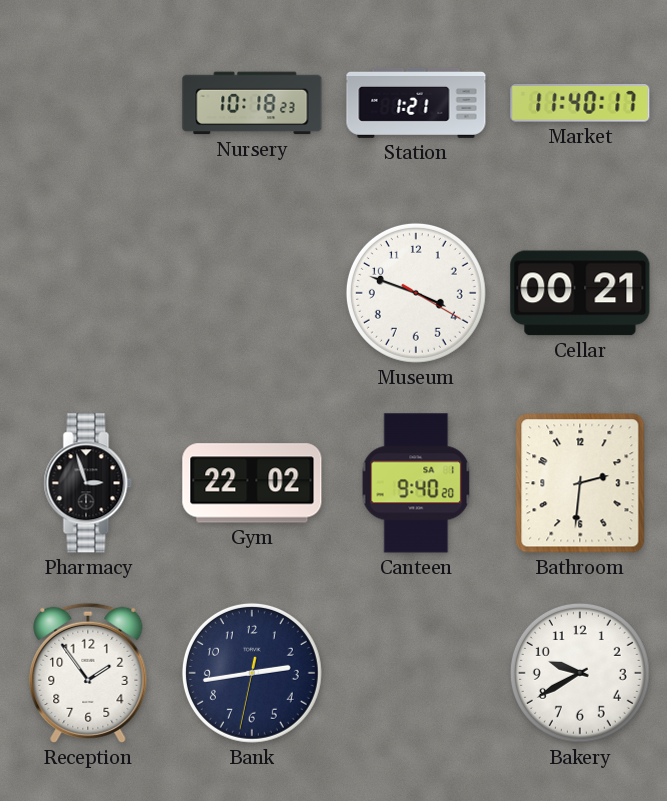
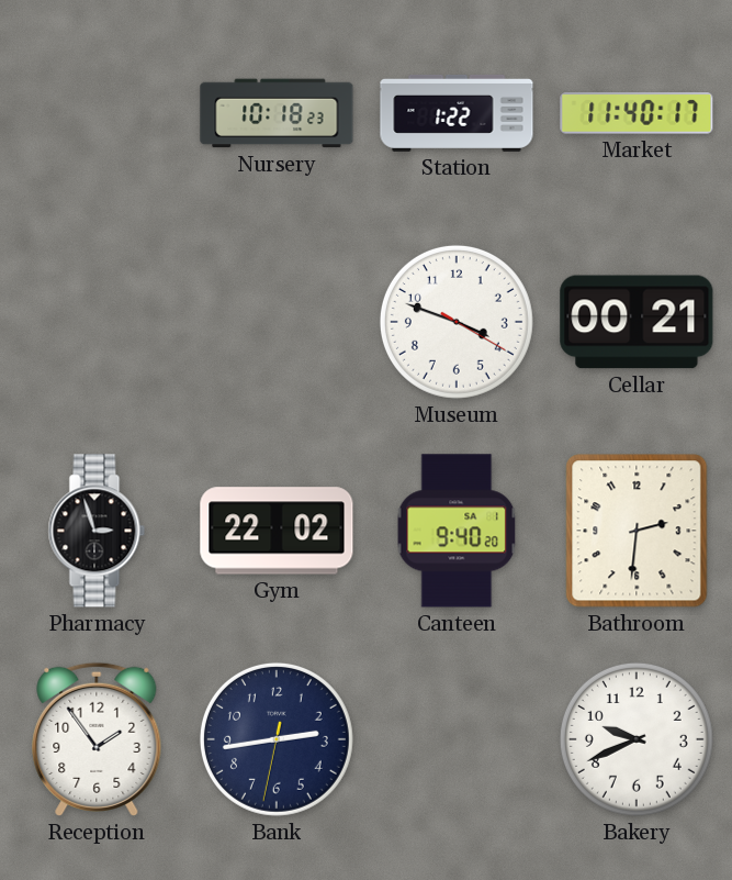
Station: 1:21 -> 1:22 (457, 113)
Bakery: 9:40 -> 9:41 (637, 739)
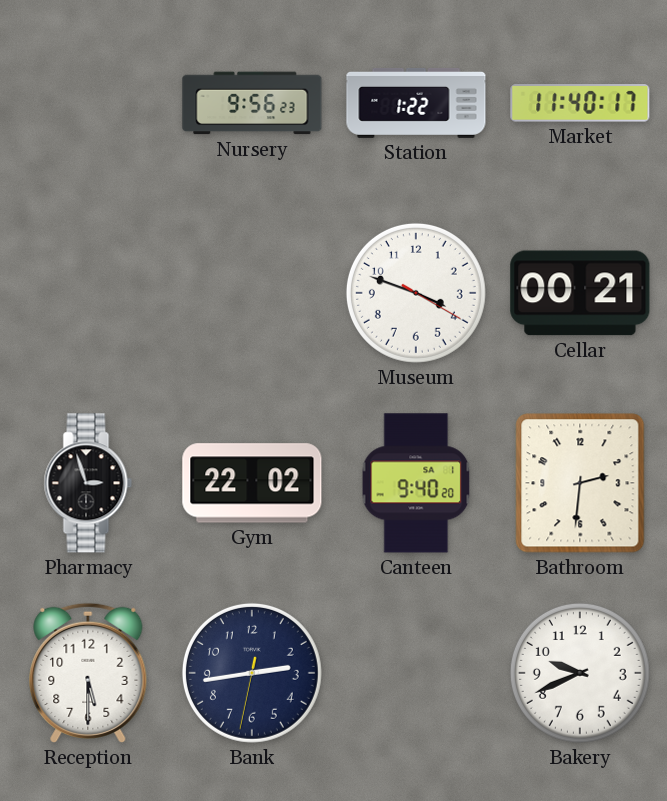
Nursery: 10:18 -> 9:56 (252, 103)
Reception: 1:54 -> 5:30 (88, 673)
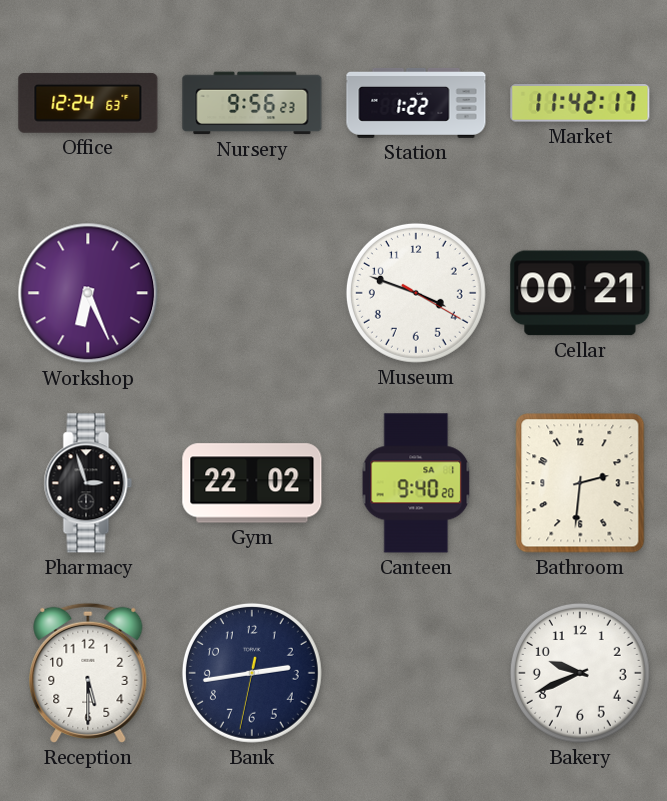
Office: none -> 12:24 (88, 103)
Market: 11:40 -> 11:42 (580, 103)
Workshop: none -> 6:26 (88, 293)
